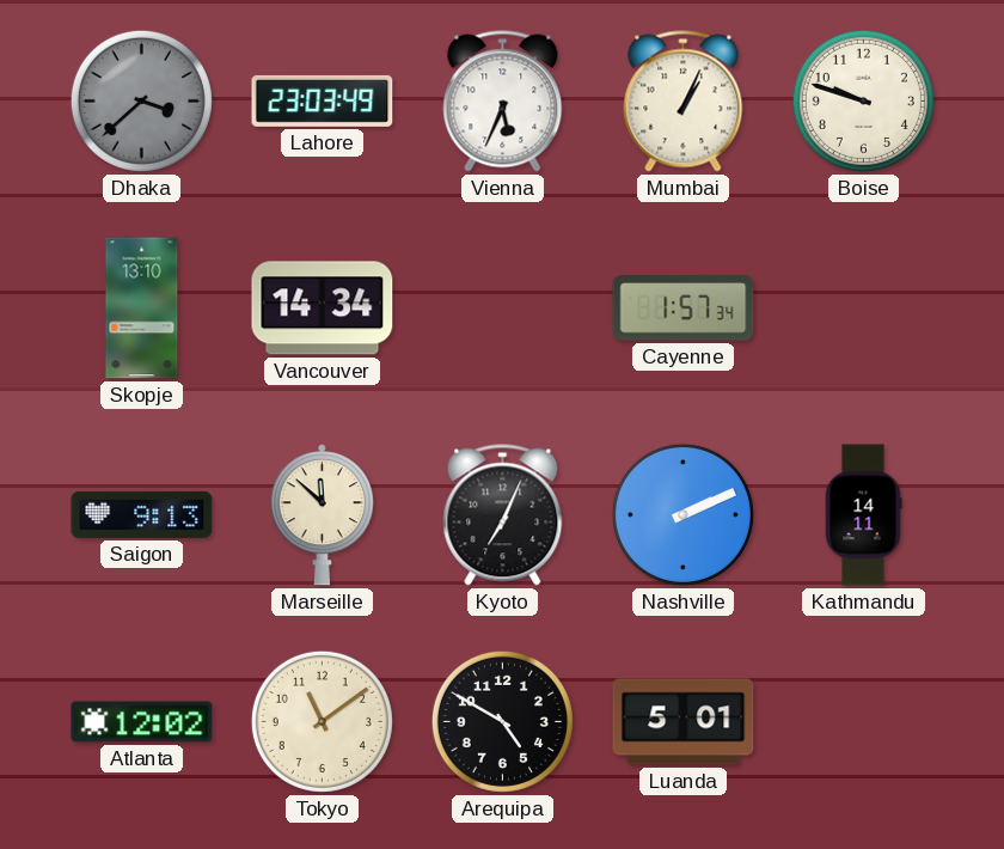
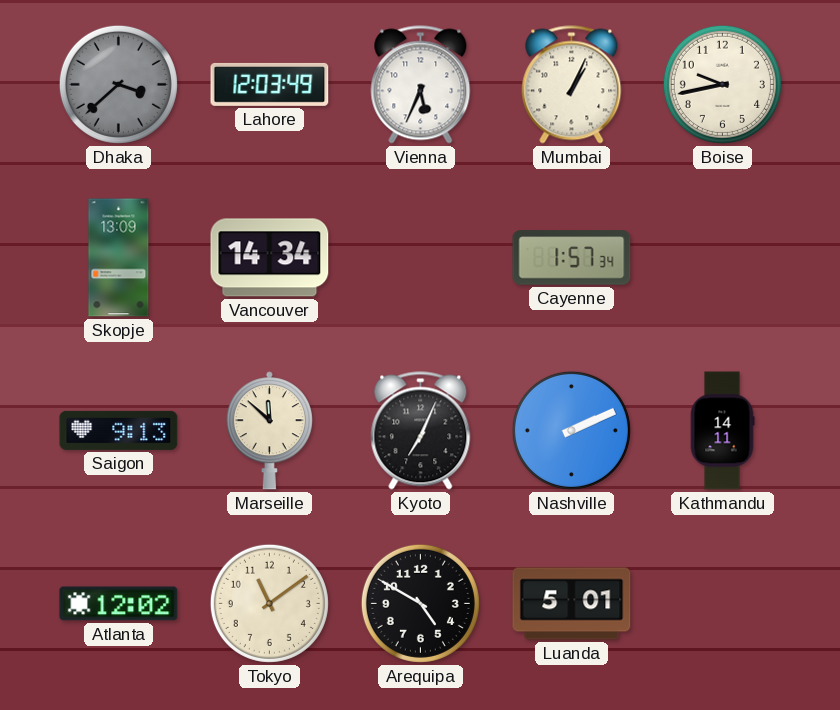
Lahore: 23:03 -> 12:03 (270, 84)
Boise: 9:48 -> 9:43 (722, 84)
Skopje: 13:10 -> 13:09 (119, 258)
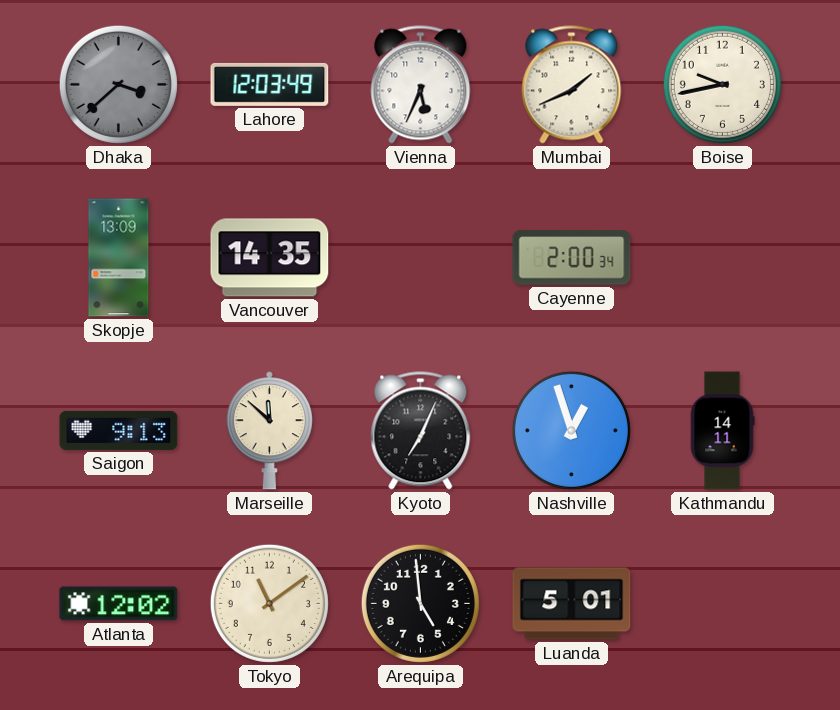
Mumbai: 1:04 -> 1:41 (572, 85)
Vancouver: 14:34 -> 14:35 (270, 258)
Cayenne: 1:57 -> 2:00 (572, 258)
Nashville: 2:11 -> 12:57 (571, 430)
Arequipa: 4:50 -> 4:59 (420, 603)
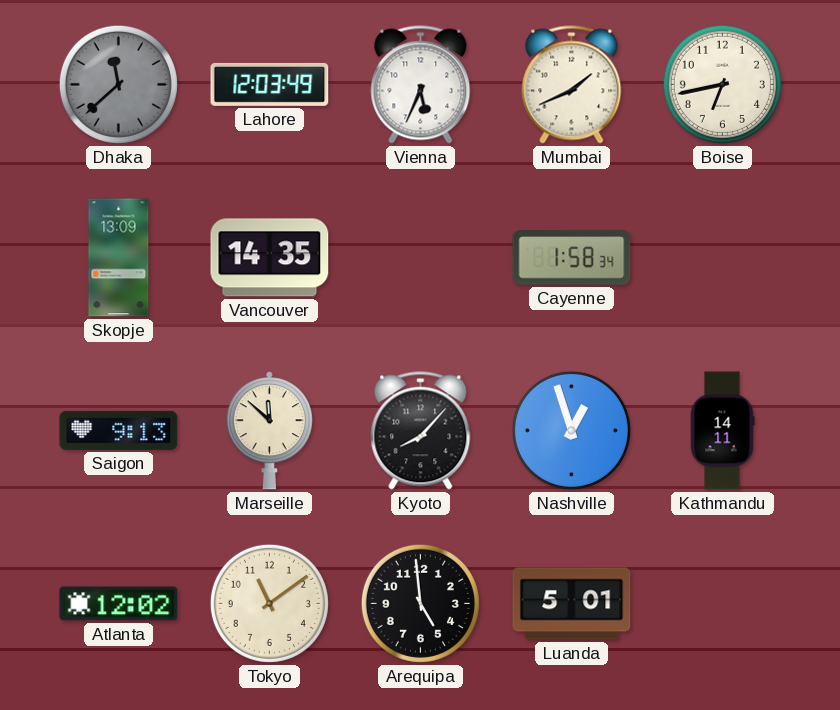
Dhaka: 3:38 -> 11:38 (118, 84)
Boise: 9:43 -> 6:43 (722, 84)
Cayenne: 2:00 -> 1:58 (572, 258)
Kyoto: 7:04 -> 8:07 (421, 431)
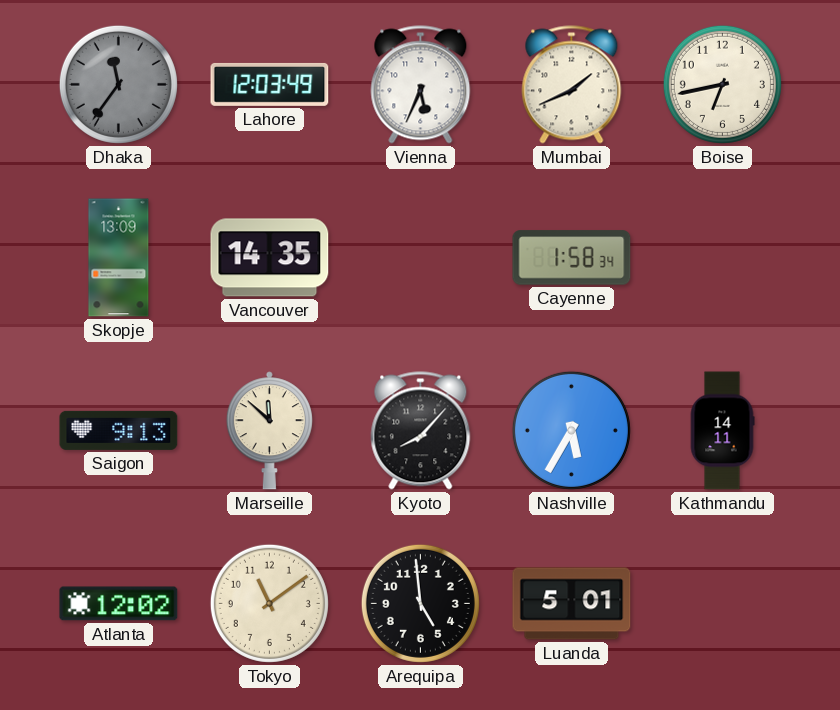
Dhaka: 11:38 -> 11:36 (118, 84)
Nashville: 12:57 -> 5:35 (571, 430)
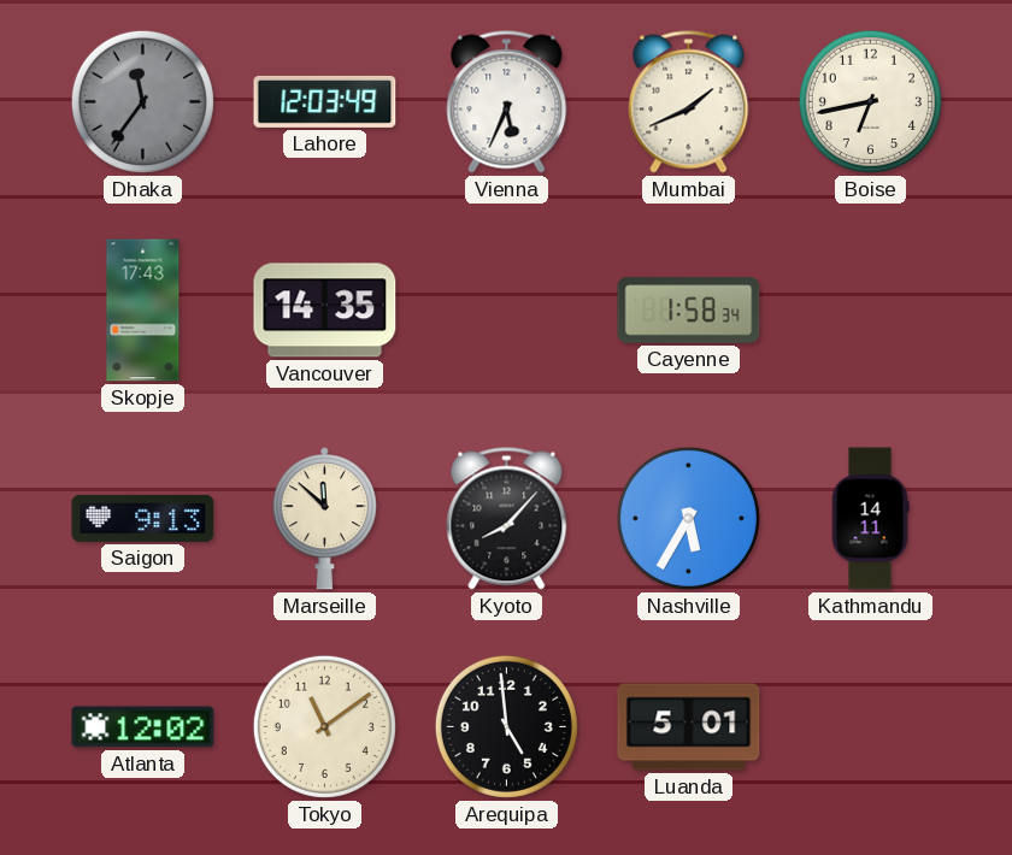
Skopje: 13:09 -> 17:43 (143, 311)
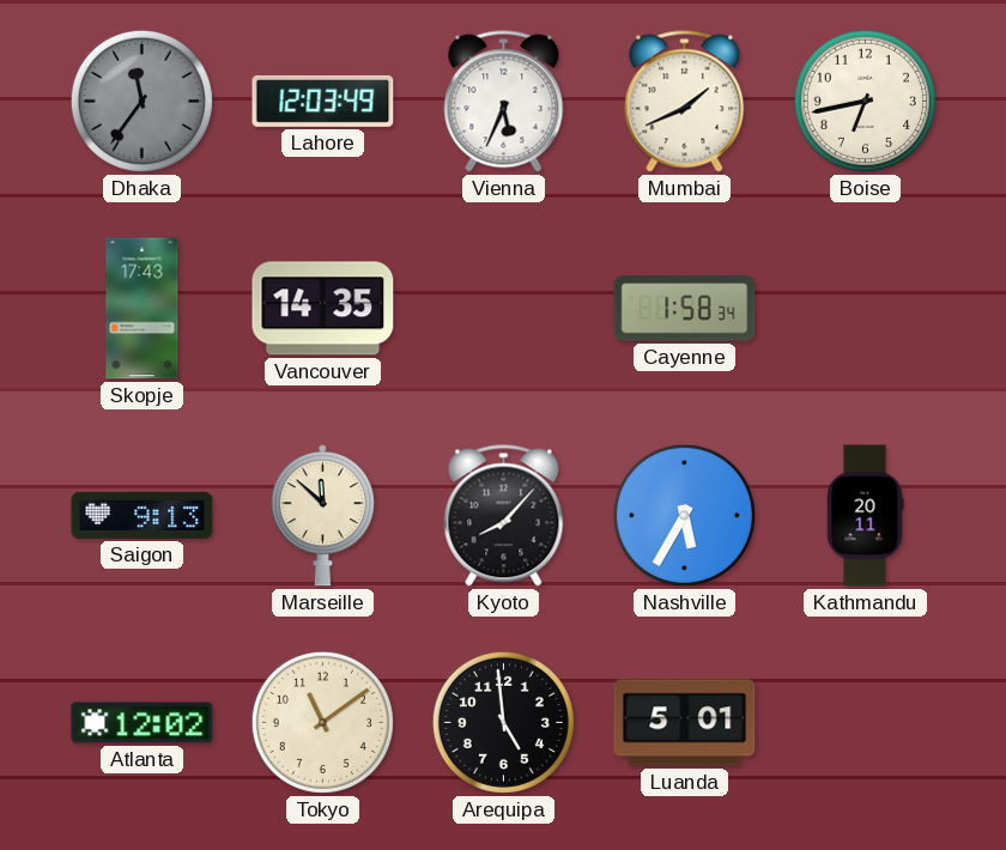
Kathmandu: 14:11 -> 20:11 (865, 516)
